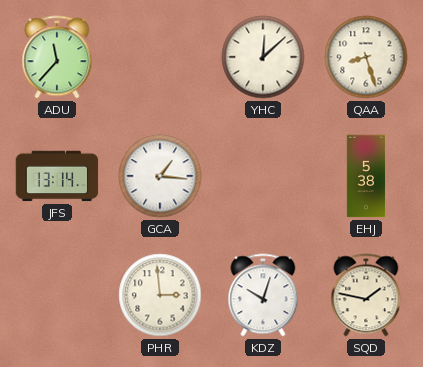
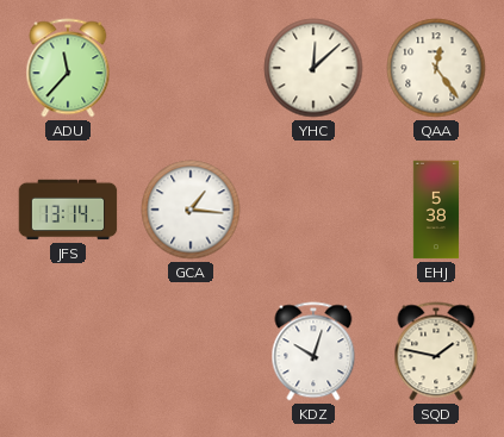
QAA: 8:27 -> 12:24 (436, 68)
PHR: 2:59 -> none (160, 295)
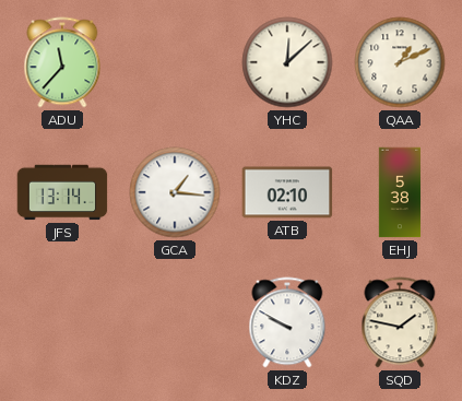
QAA: 12:24 -> 1:11 (400, 62)
ATB: none -> 02:10 (287, 192)
KDZ: 10:03 -> 9:50 (287, 322)
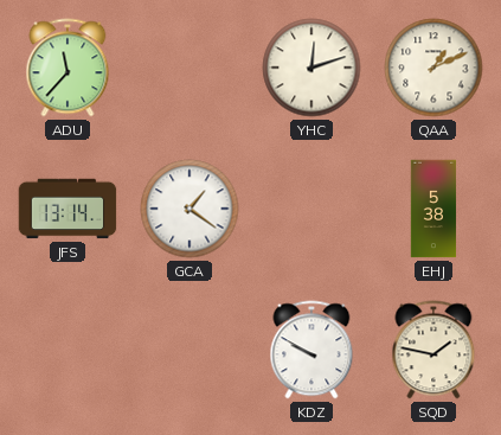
YHC: 12:08 -> 12:12 (311, 68)
GCA: 1:16 -> 1:21 (190, 209)
ATB: 02:10 -> none (287, 192)
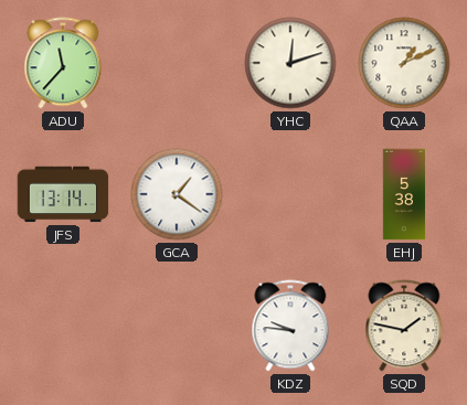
KDZ: 9:50 -> 9:46 (290, 326)
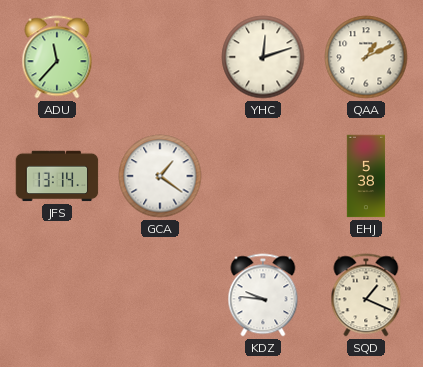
SQD: 1:47 -> 1:19 (366, 295)
